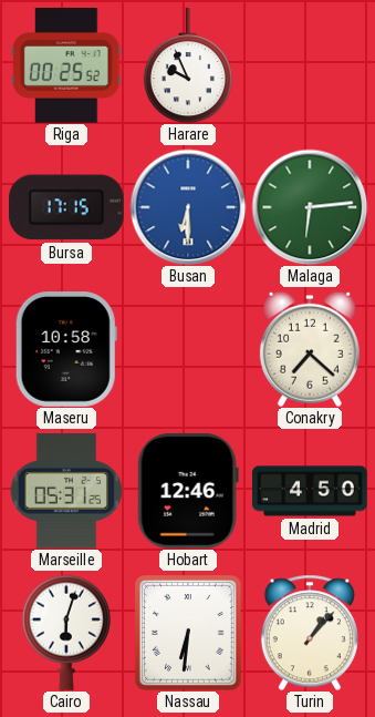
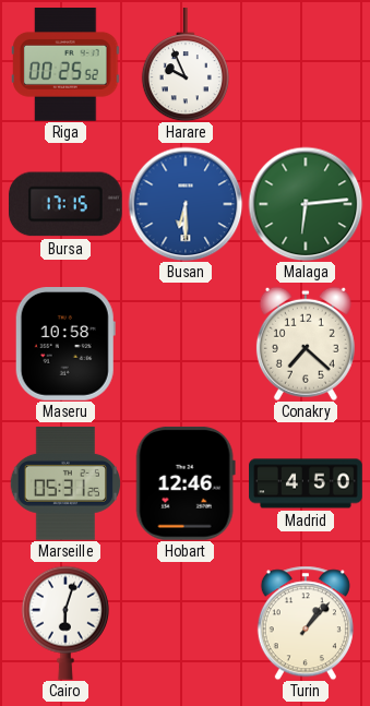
Nassau: 6:31 -> none (189, 634)
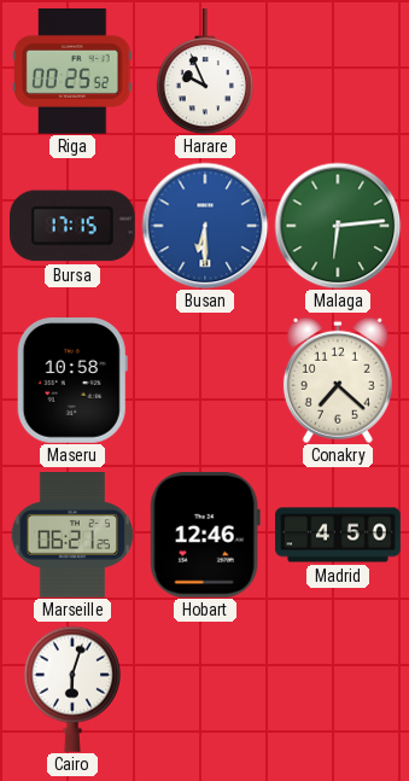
Marseille: 05:31 -> 06:21 (71, 536)
Turin: 1:07 -> none (306, 623)
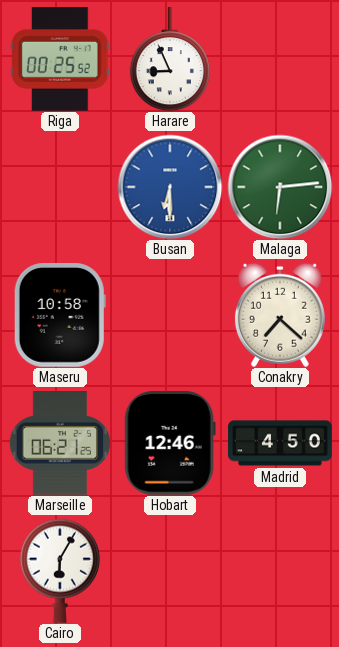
Harare: 9:56 -> 8:56 (170, 60)
Bursa: 17:15 -> none (72, 226)
Cairo: 6:03 -> 6:05 (60, 571)
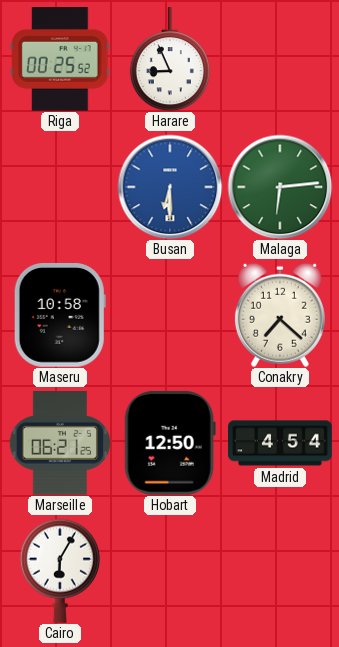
Hobart: 12:46 -> 12:50 (170, 443)
Madrid: 4:50 -> 4:54 (280, 443)
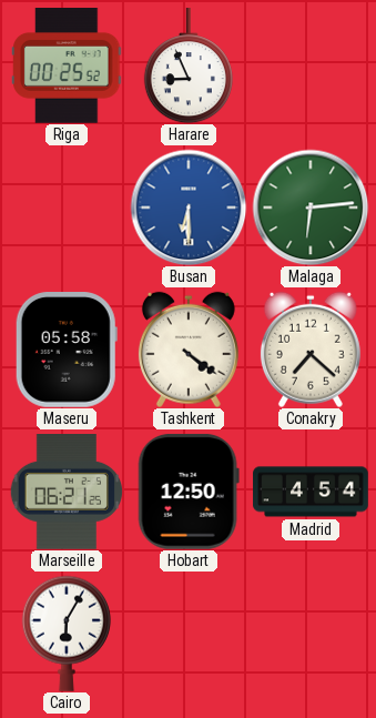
Maseru: 10:58 -> 05:58 (67, 351)
Tashkent: none -> 4:21 (189, 350)
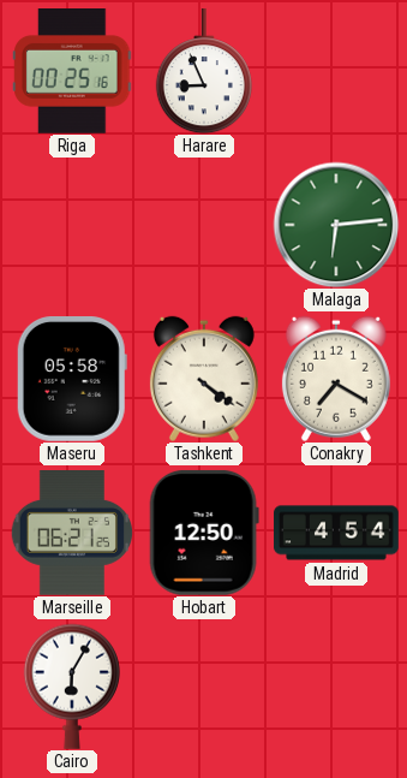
Riga: 00:25:52 -> 00:25:16 (73, 72)
Busan: 6:30 -> none (189, 208)
Conakry: 7:22 -> 7:20 (336, 379)
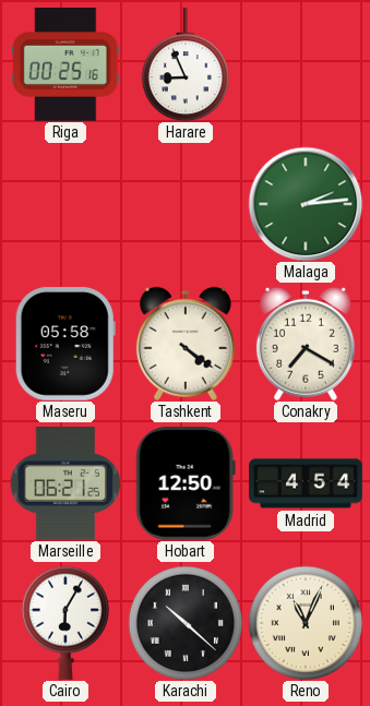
Malaga: 6:14 -> 2:14 (306, 204)
Karachi: none -> 10:22 (184, 622)
Reno: none -> 11:04 (305, 622)
